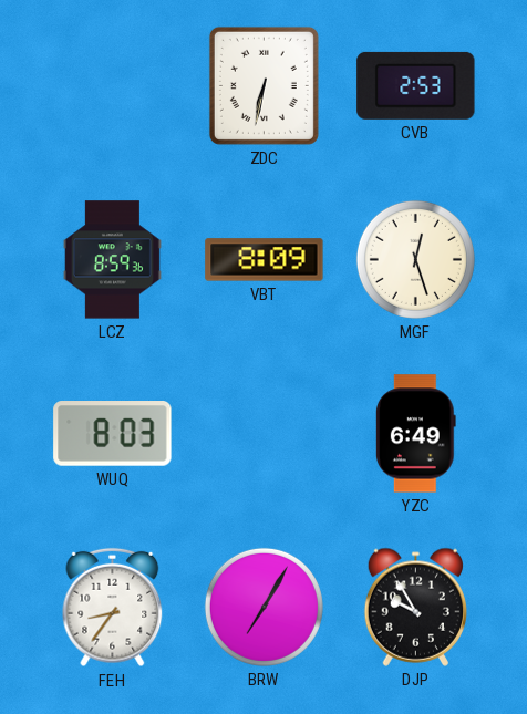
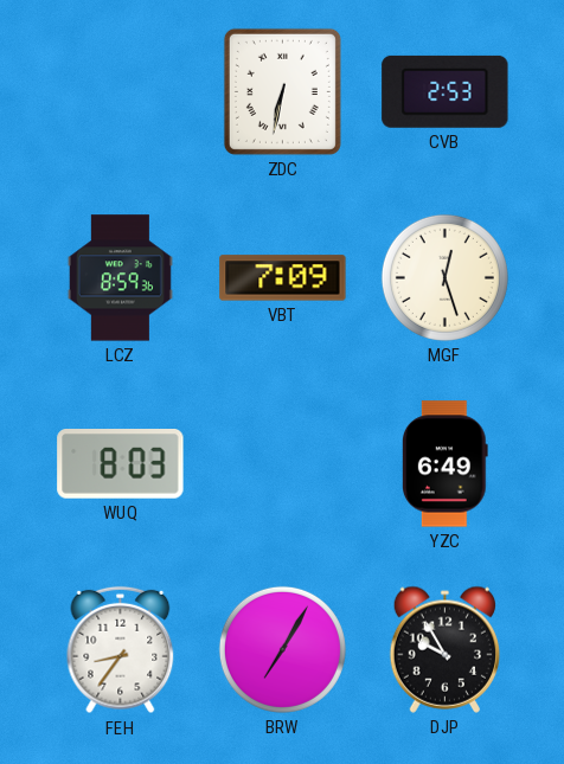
VBT: 8:09 -> 7:09 (283, 278)
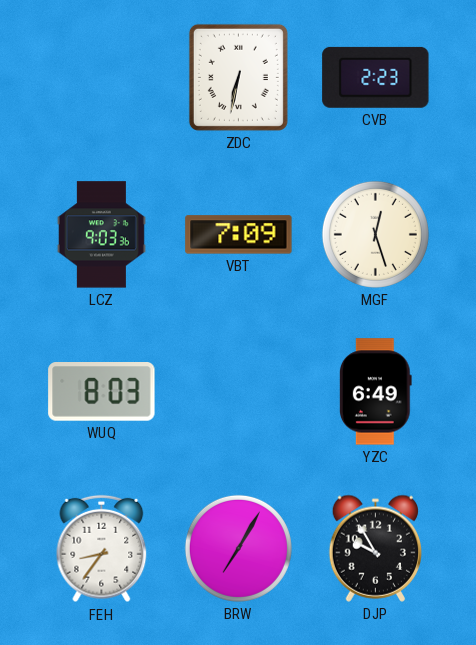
CVB: 2:53 -> 2:23 (376, 77)
LCZ: 8:59 -> 9:03 (101, 235)
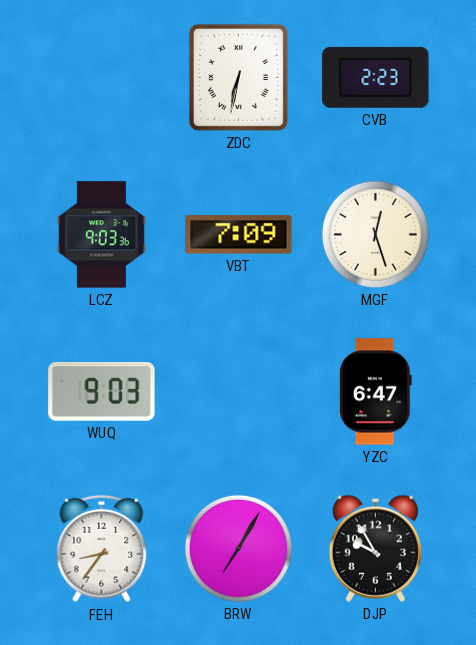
WUQ: 8:03 -> 9:03 (102, 392)
YZC: 6:49 -> 6:47 (375, 392)
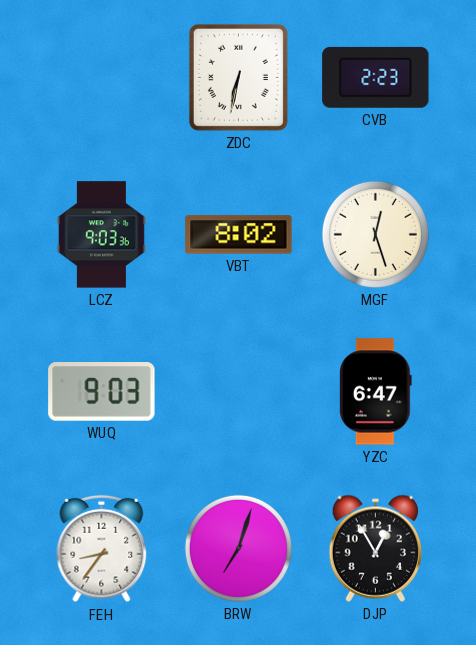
VBT: 7:09 -> 8:02 (239, 235)
BRW: 7:05 -> 7:03 (238, 548)
DJP: 9:55 -> 12:55 (375, 548)
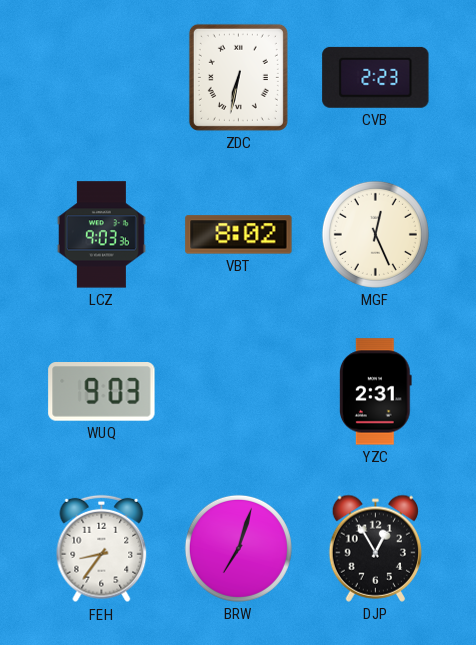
MGF: 12:27 -> 12:26 (375, 234)
YZC: 6:47 -> 2:31 (375, 392)
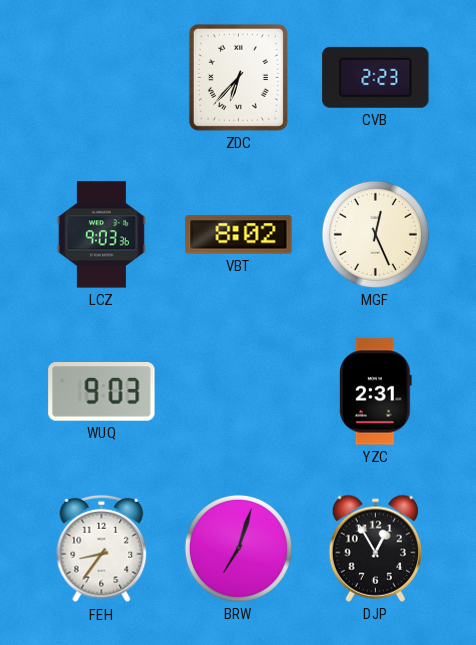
ZDC: 6:32 -> 6:37 (238, 77)
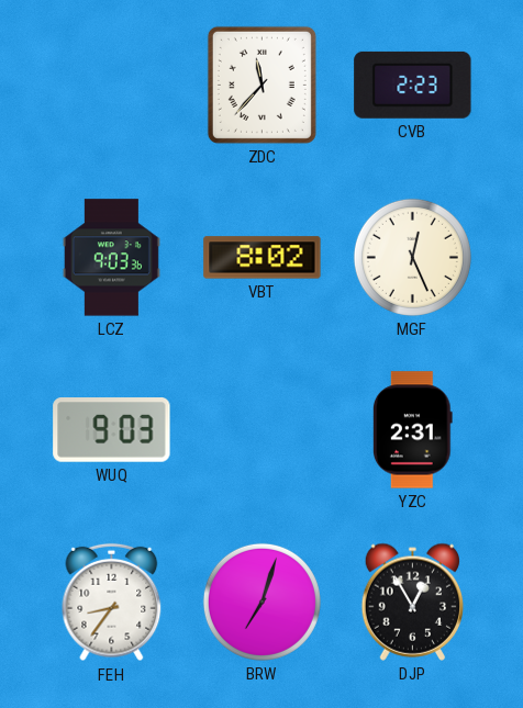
ZDC: 6:37 -> 11:37 (261, 85)
